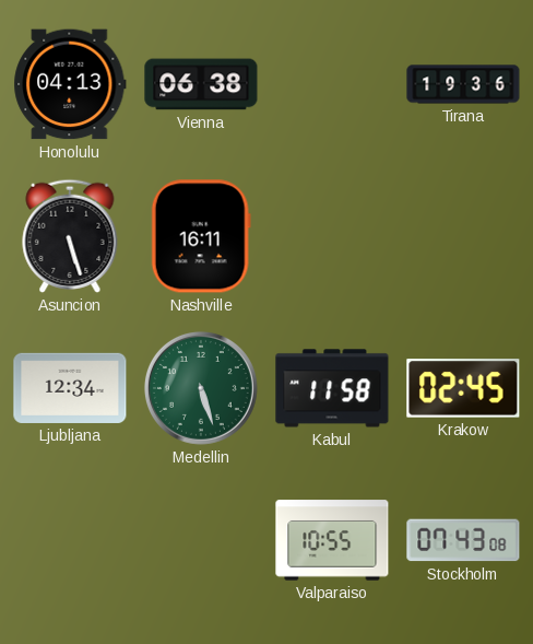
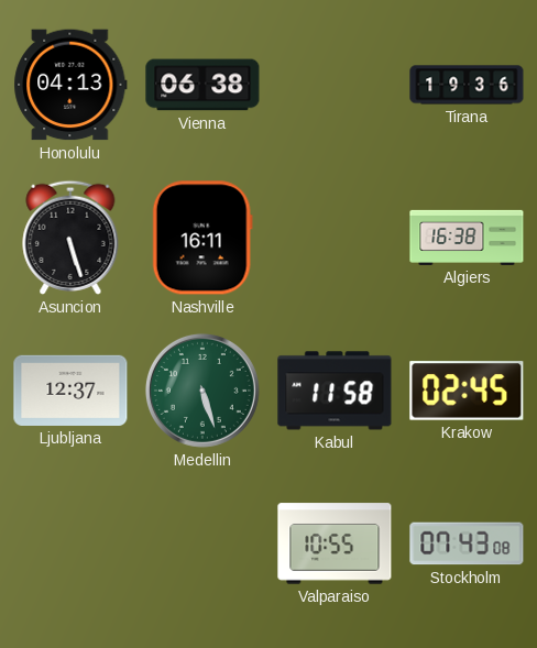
Algiers: none -> 16:38 (467, 238)
Ljubljana: 12:34 -> 12:37 (70, 391)
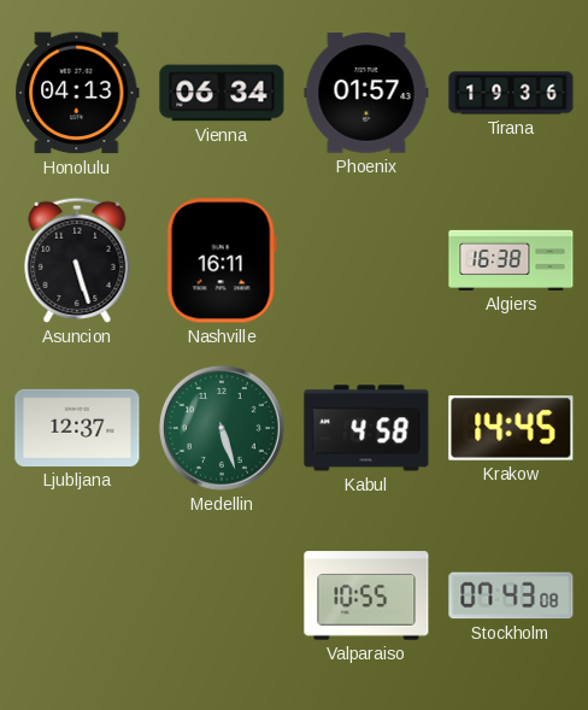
Vienna: 06:38 -> 06:34 (222, 93)
Phoenix: none -> 01:57 (366, 93)
Kabul: 11:58 -> 4:58 (366, 428)
Krakow: 02:45 -> 14:45 (511, 428)
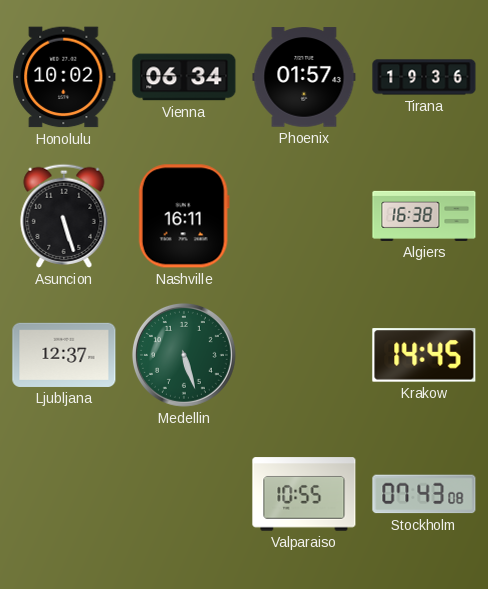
Honolulu: 04:13 -> 10:02 (64, 77)
Kabul: 4:58 -> none (366, 428)
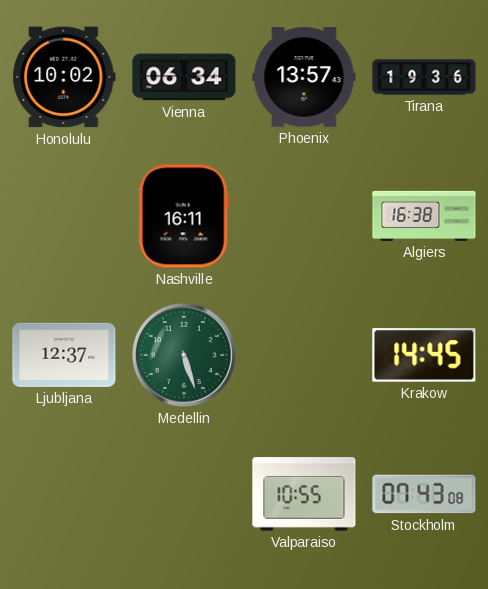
Phoenix: 01:57 -> 13:57 (304, 77)
Asuncion: 5:27 -> none (64, 216)
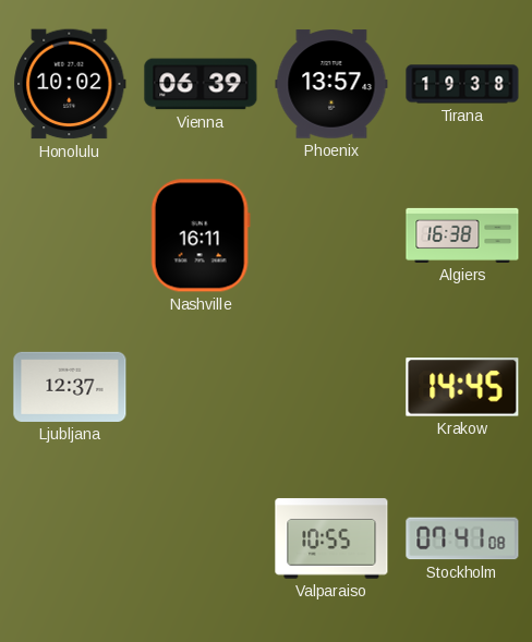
Vienna: 06:34 -> 06:39 (201, 84)
Tirana: 19:36 -> 19:38 (462, 84)
Medellin: 5:27 -> none (184, 355)
Stockholm: 07:43 -> 07:41 (462, 538)
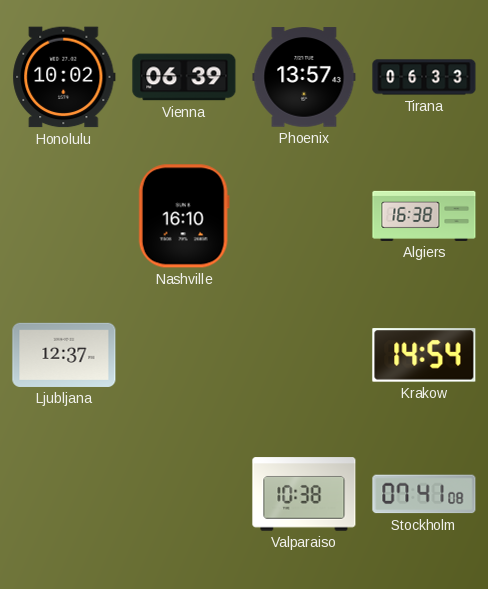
Tirana: 19:38 -> 06:33 (424, 77)
Nashville: 16:11 -> 16:10 (184, 216)
Krakow: 14:45 -> 14:54 (424, 355)
Valparaiso: 10:55 -> 10:38 (304, 494)
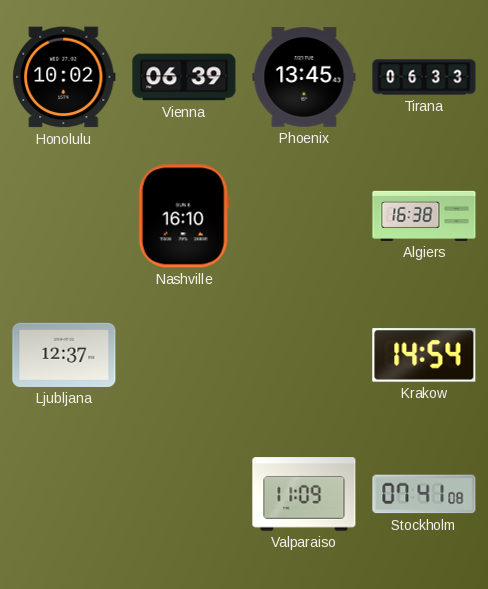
Phoenix: 13:57 -> 13:45 (304, 77)
Valparaiso: 10:38 -> 11:09 (304, 494)
